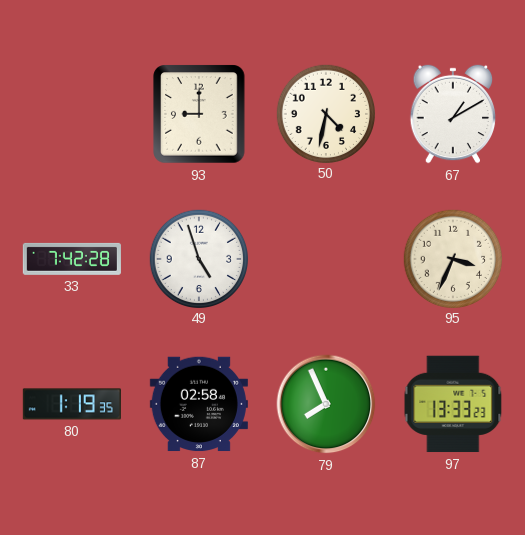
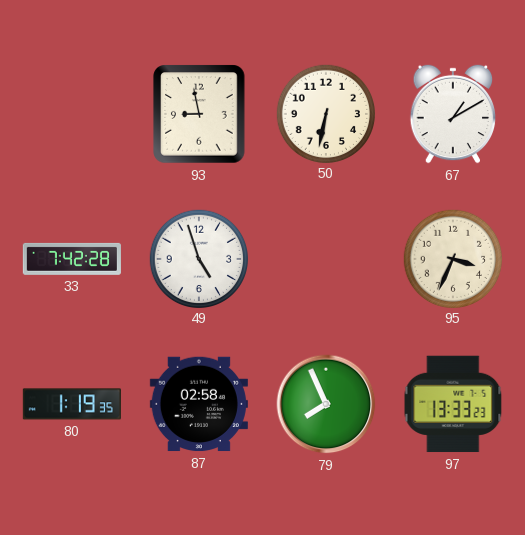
93: 9:00 -> 8:58 (199, 114)
50: 4:32 -> 6:32 (325, 113)
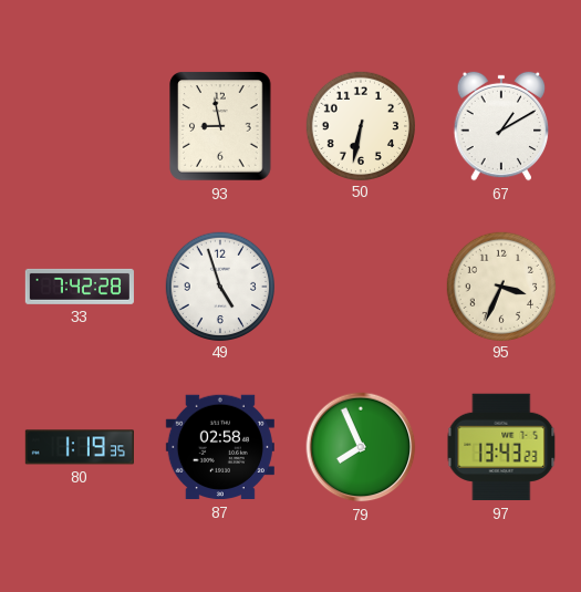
97: 13:33 -> 13:43 (501, 447)
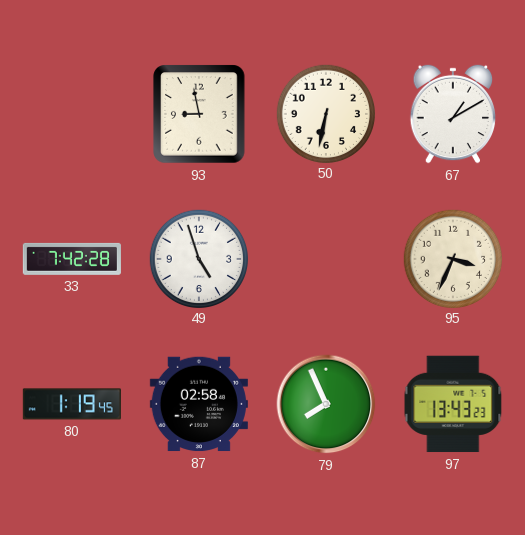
80: 1:19:35 -> 1:19:45 (72, 404)
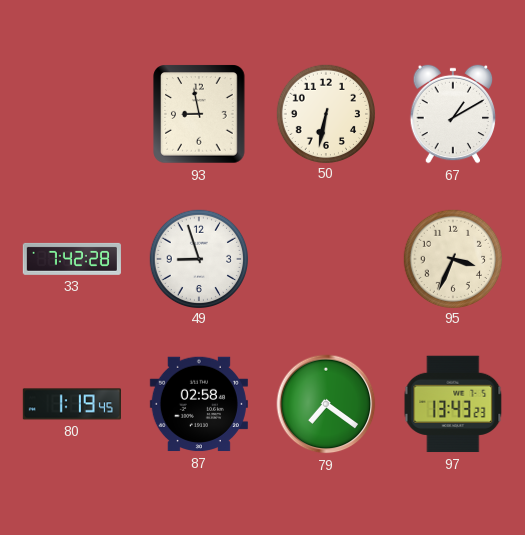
49: 4:57 -> 8:57 (198, 258)
79: 7:56 -> 7:21 (326, 404)
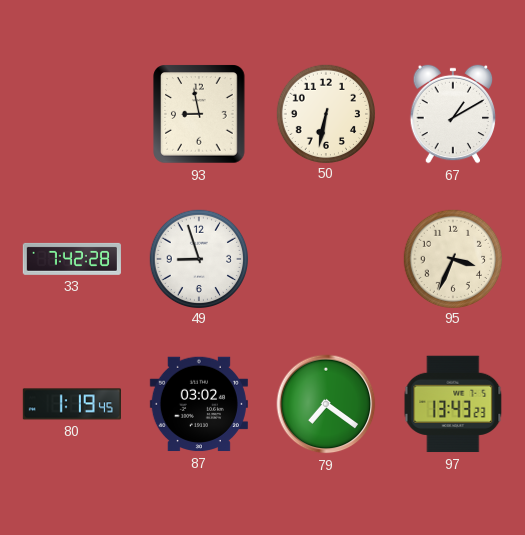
87: 02:58 -> 03:02 (199, 404)
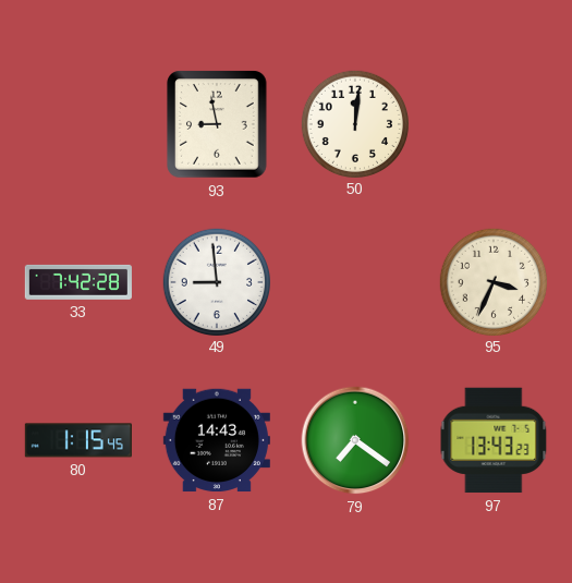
50: 6:32 -> 12:01 (354, 123)
67: 1:10 -> none (453, 114)
49: 8:57 -> 8:59 (216, 281)
80: 1:19 -> 1:15 (78, 440)
87: 03:02 -> 14:43 (217, 440)
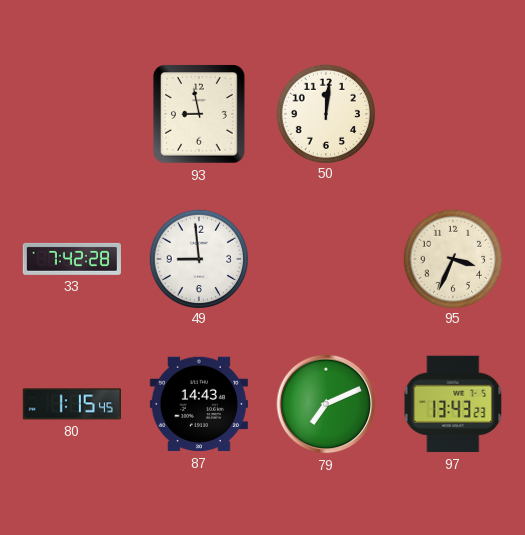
79: 7:21 -> 7:11 (326, 404)
